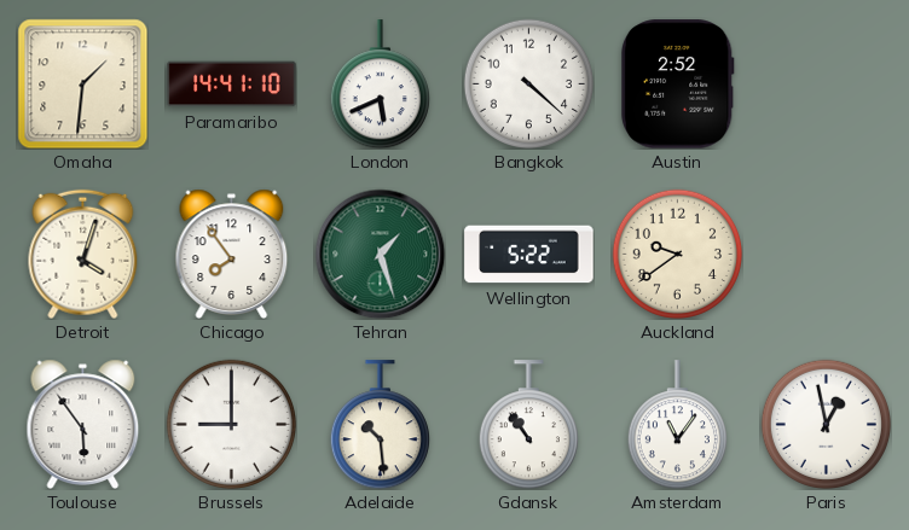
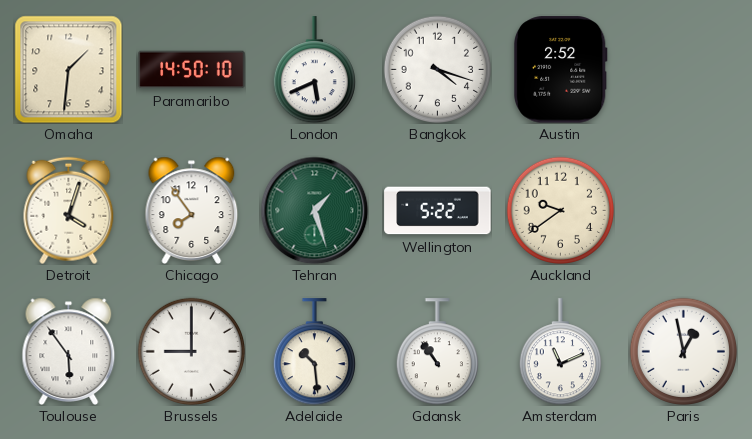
Paramaribo: 14:41 -> 14:50 (192, 70)
Bangkok: 4:22 -> 4:18 (437, 69)
Amsterdam: 11:06 -> 11:11 (560, 352)
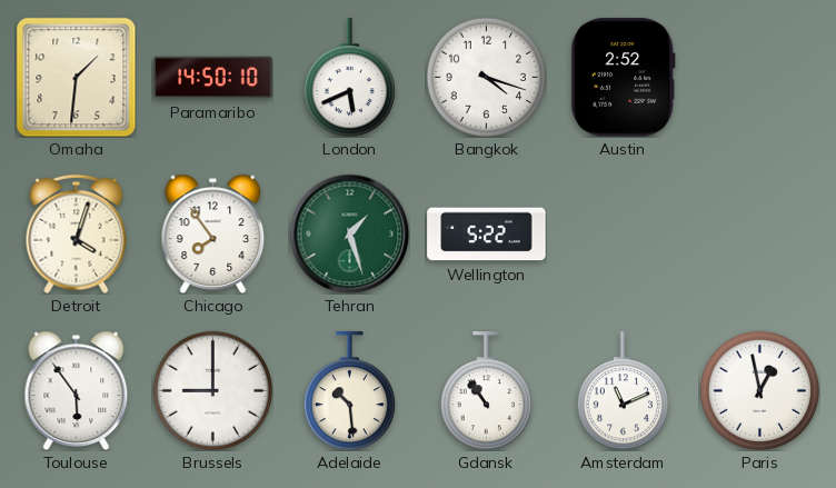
Auckland: 9:39 -> none (560, 210)
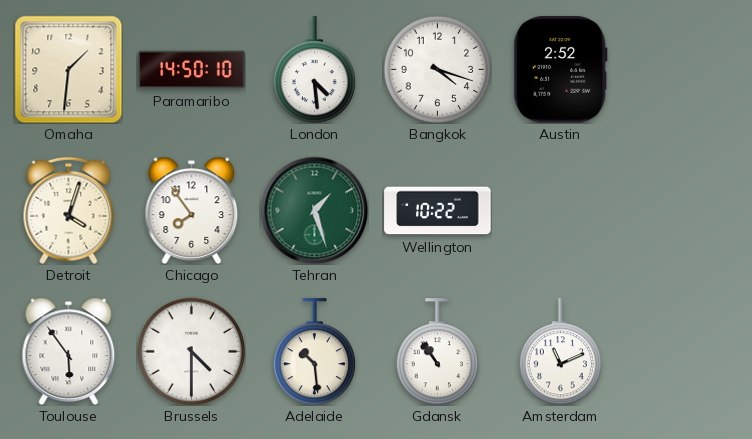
London: 5:41 -> 4:29 (314, 70)
Wellington: 5:22 -> 10:22 (438, 211)
Brussels: 9:00 -> 4:30 (191, 351)
Paris: 12:58 -> none (759, 390)
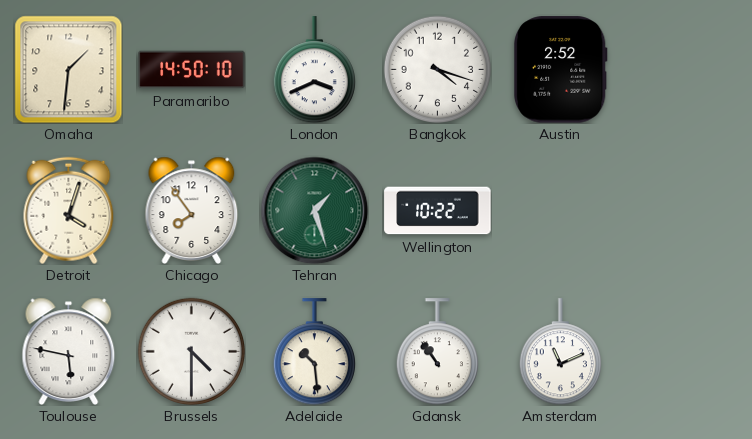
London: 4:29 -> 3:41 (314, 70)
Toulouse: 5:54 -> 5:47 (69, 351)
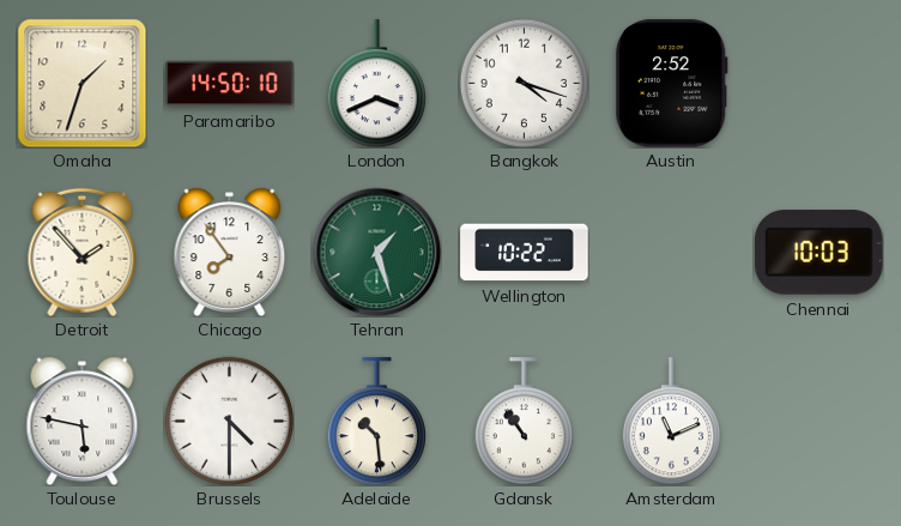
Omaha: 1:31 -> 1:33 (81, 83)
Detroit: 4:03 -> 1:53 (83, 252)
Chennai: none -> 10:03 (820, 253)
